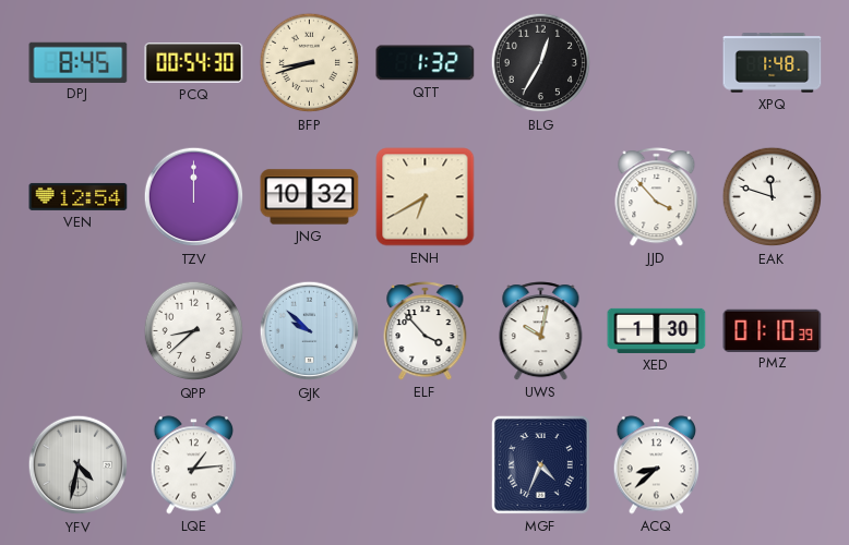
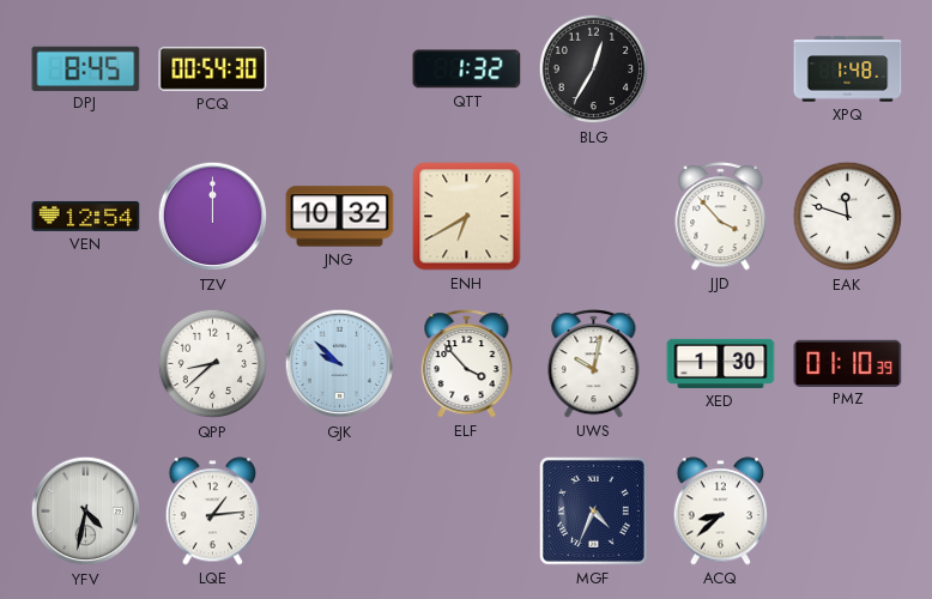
BFP: 8:42 -> none (310, 63)
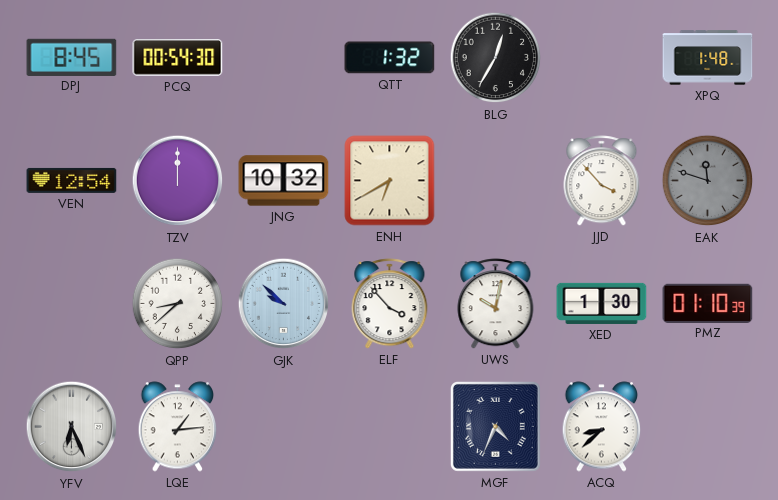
EAK dial: white -> grey (708, 181)
YFV: 4:32 -> 6:26 (72, 427)
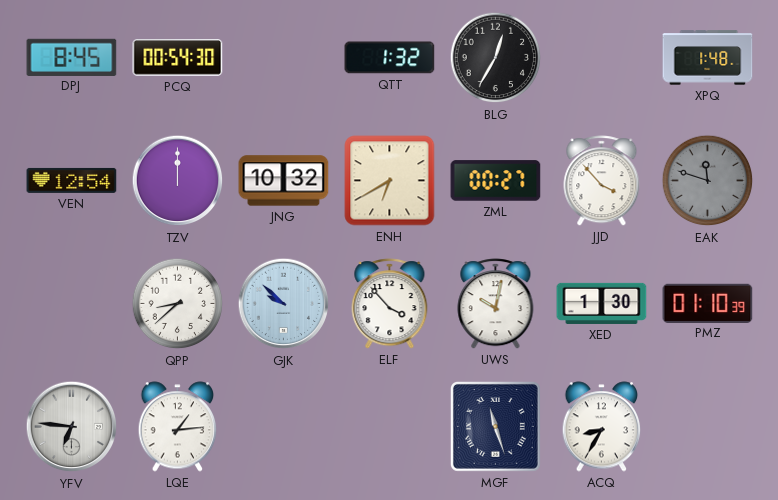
ZML: none -> 00:27 (496, 181)
YFV: 6:26 -> 6:46 (72, 427)
MGF: 4:34 -> 11:27 (495, 426)
ACQ: 8:38 -> 8:35 (602, 427)
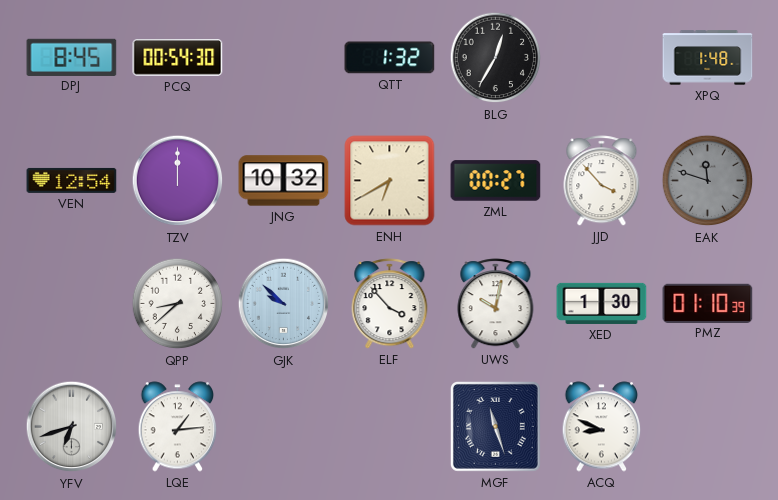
YFV: 6:46 -> 6:42 (72, 427)
ACQ: 8:35 -> 8:49 (602, 427)
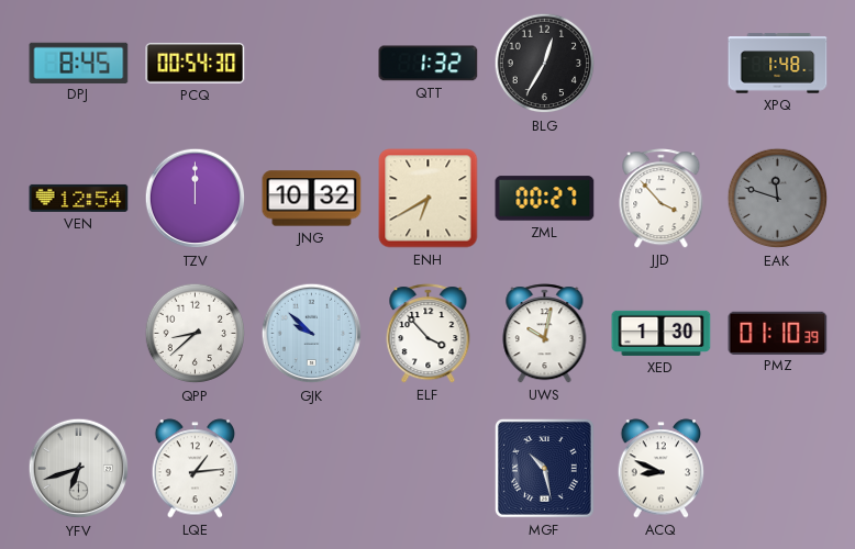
MGF: 11:27 -> 10:28 (544, 468)
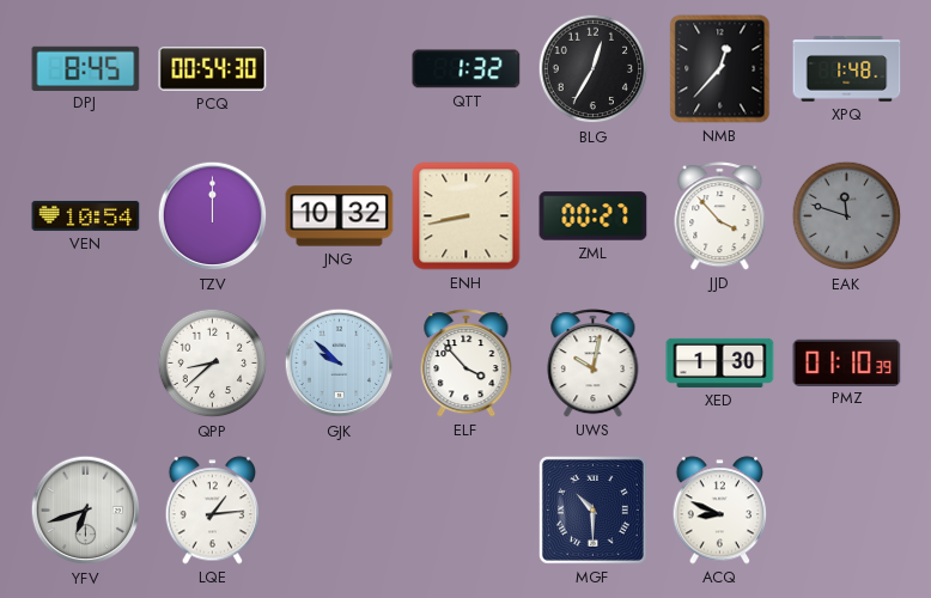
NMB: none -> 12:37 (720, 69)
VEN: 12:54 -> 10:54 (86, 215)
ENH: 6:40 -> 8:43 (467, 216)
MGF: 10:28 -> 10:30 (592, 509)
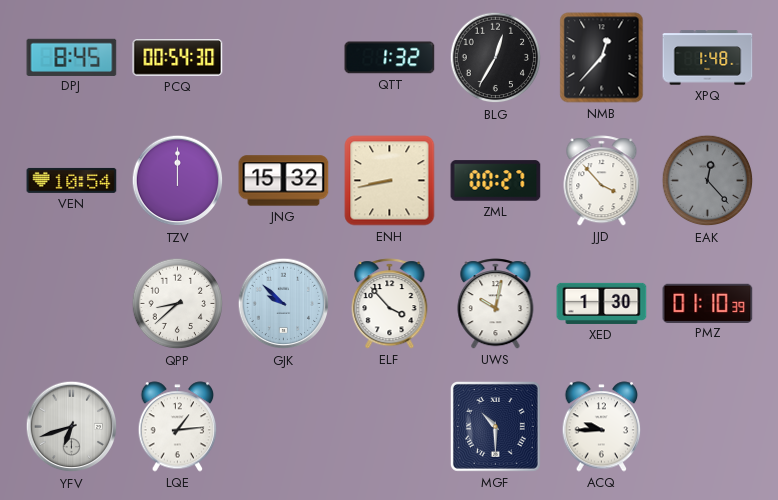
JNG: 10:32 -> 15:32 (284, 181)
EAK: 11:48 -> 12:23 (708, 181)
ACQ: 8:49 -> 9:45 (602, 427)
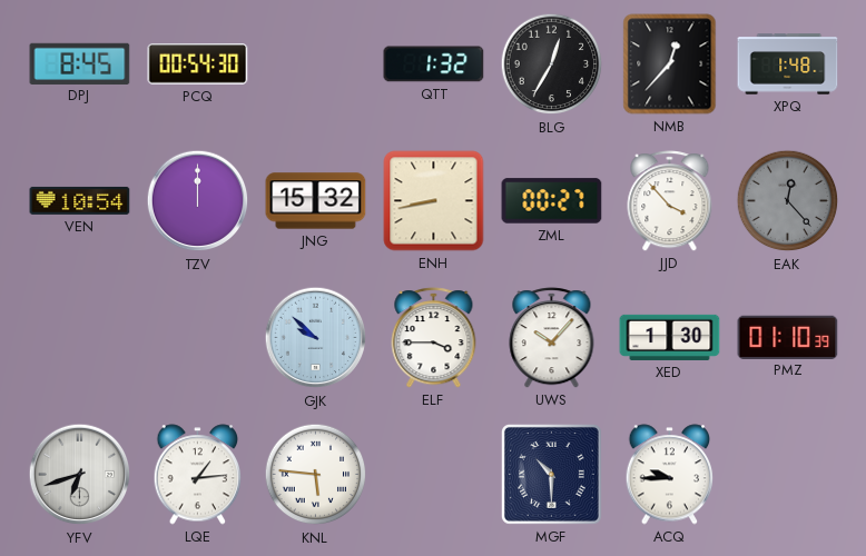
QPP: 8:38 -> none (178, 304)
ELF: 3:53 -> 3:45 (434, 338)
UWS: 10:02 -> 10:07 (552, 338)
KNL: none -> 5:46 (316, 475)
